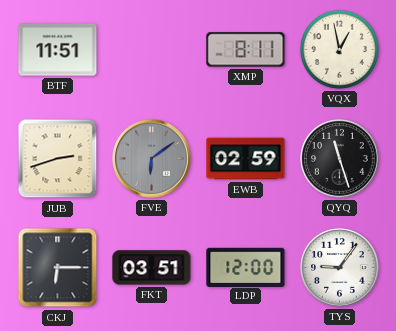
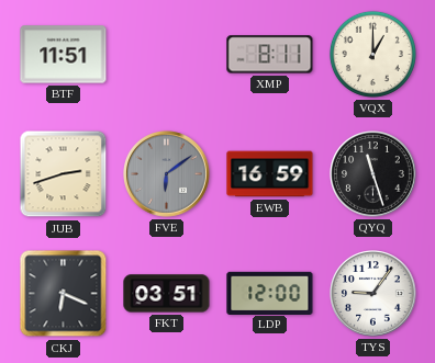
VQX: 12:58 -> 1:00 (372, 54)
EWB: 02:59 -> 16:59 (270, 174)
CKJ: 6:15 -> 6:19 (64, 294)
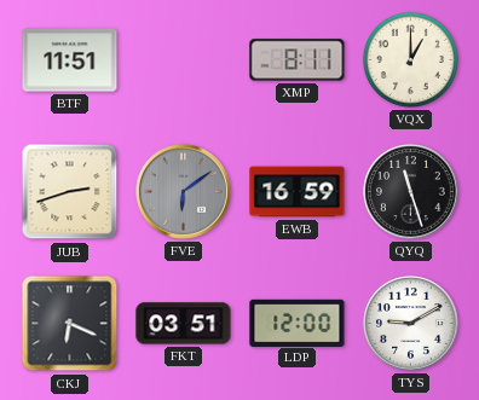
TYS: 9:06 -> 9:10 (411, 324)
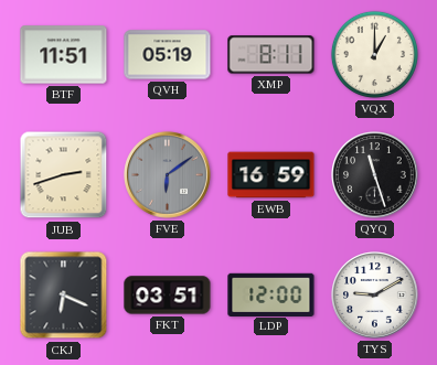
QVH: none -> 05:19 (168, 55)
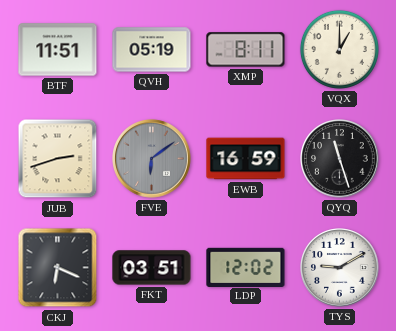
LDP: 12:00 -> 12:02 (246, 267)
